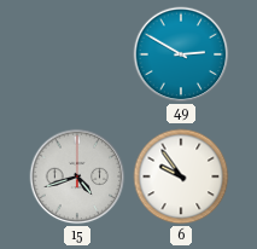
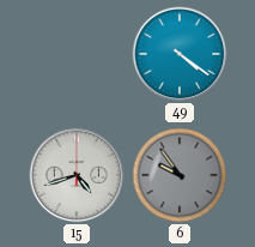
49: 2:50 -> 4:21 (180, 54)
6 dial: white -> grey (180, 175)
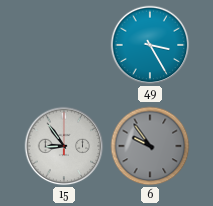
49: 4:21 -> 3:25 (150, 45)
15: 4:42 -> 8:54 (64, 146)
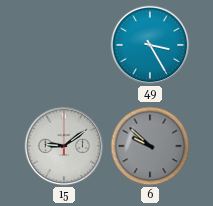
15: 8:54 -> 9:09 (64, 146)
6: 9:54 -> 9:52 (150, 146)
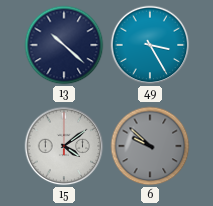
13: none -> 10:22 (64, 45)
15: 9:09 -> 4:09 (64, 146)
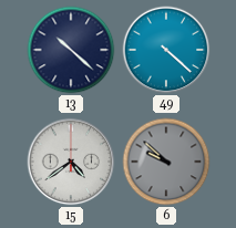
49: 3:25 -> 4:22 (166, 50)
15: 4:09 -> 4:39 (71, 162)
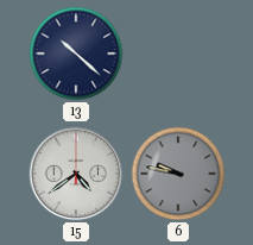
49: 4:22 -> none (166, 50)
6: 9:52 -> 9:47 (178, 174)
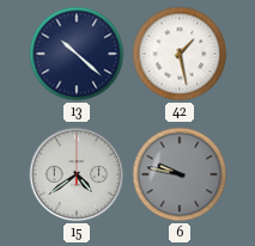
42: none -> 1:28 (180, 54)
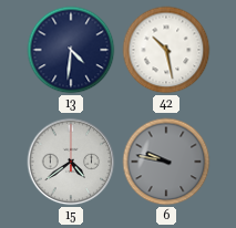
13: 10:22 -> 4:31 (71, 50)
42: 1:28 -> 10:28 (166, 50)
